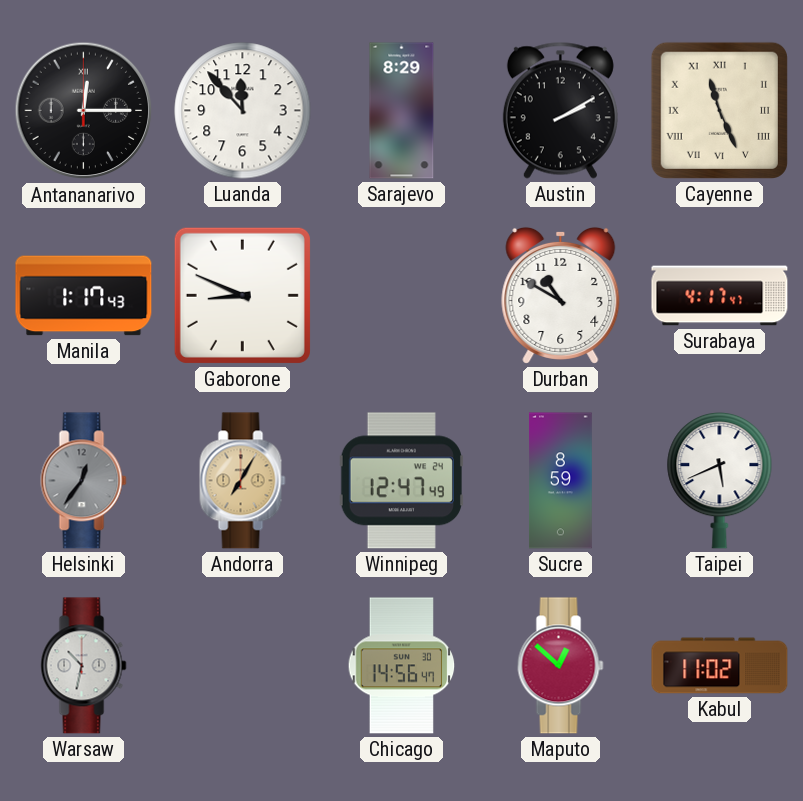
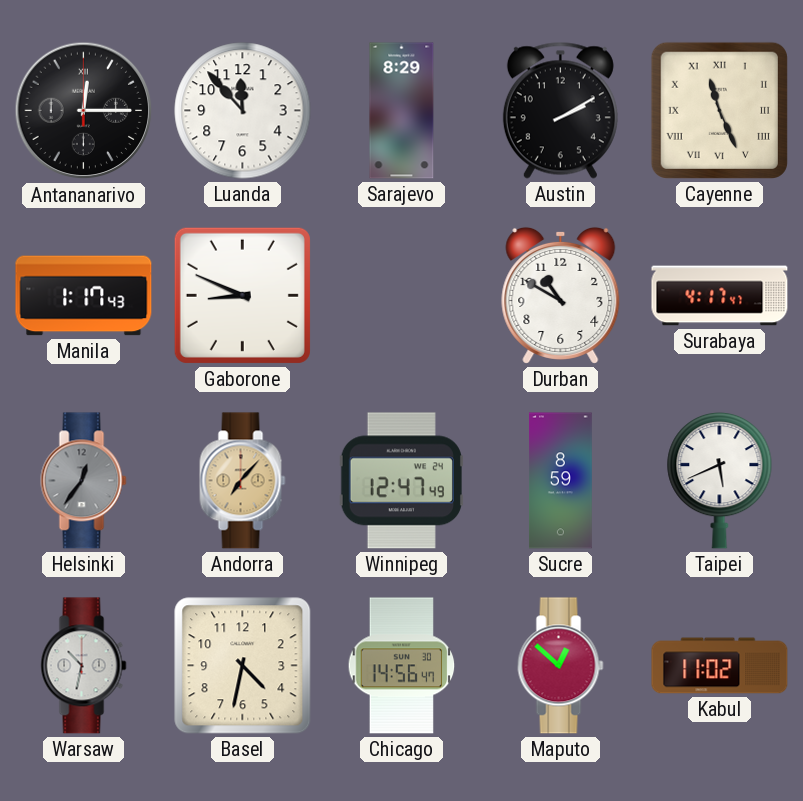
Andorra: 7:05 -> 7:07 (243, 481)
Basel: none -> 4:32 (243, 666)
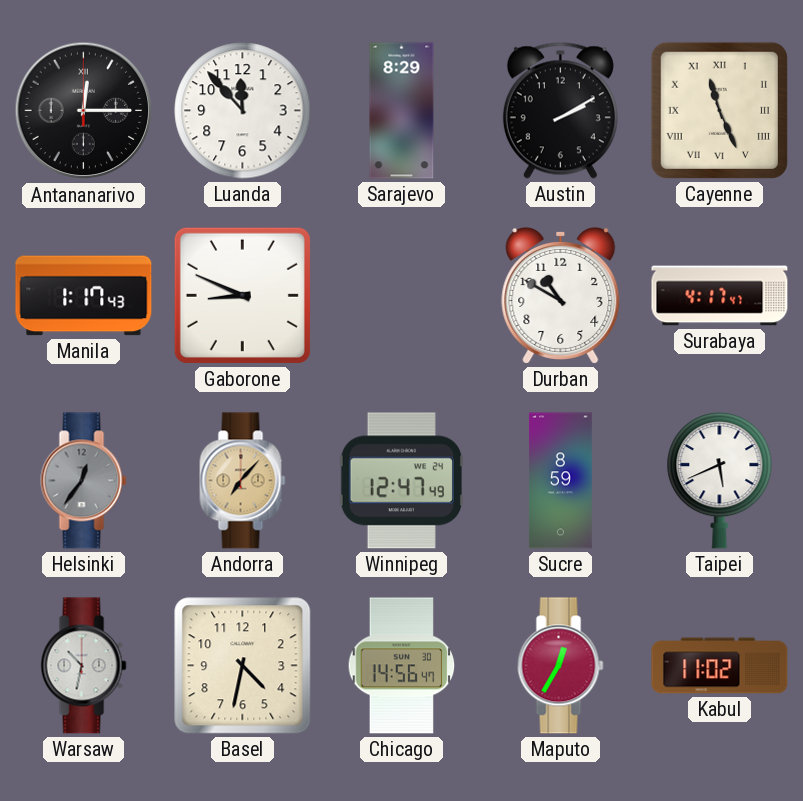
Maputo: 12:52 -> 12:35 (561, 666)
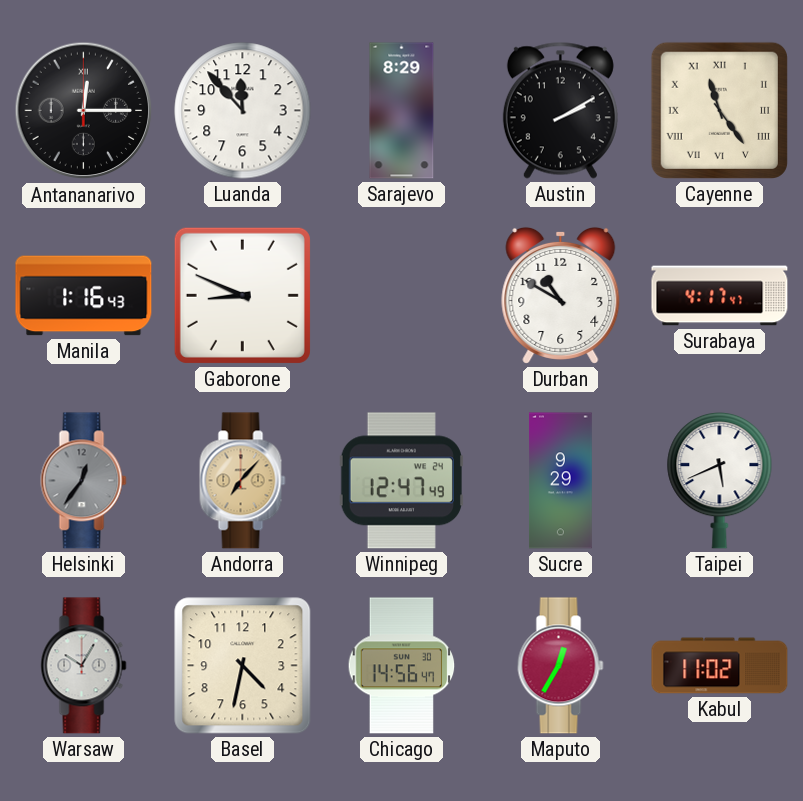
Cayenne: 11:26 -> 11:24 (719, 110)
Manila: 1:17 -> 1:16 (84, 296)
Sucre: 8:59 -> 9:29 (561, 481)
Warsaw: 10:32 -> 10:05 (84, 666)
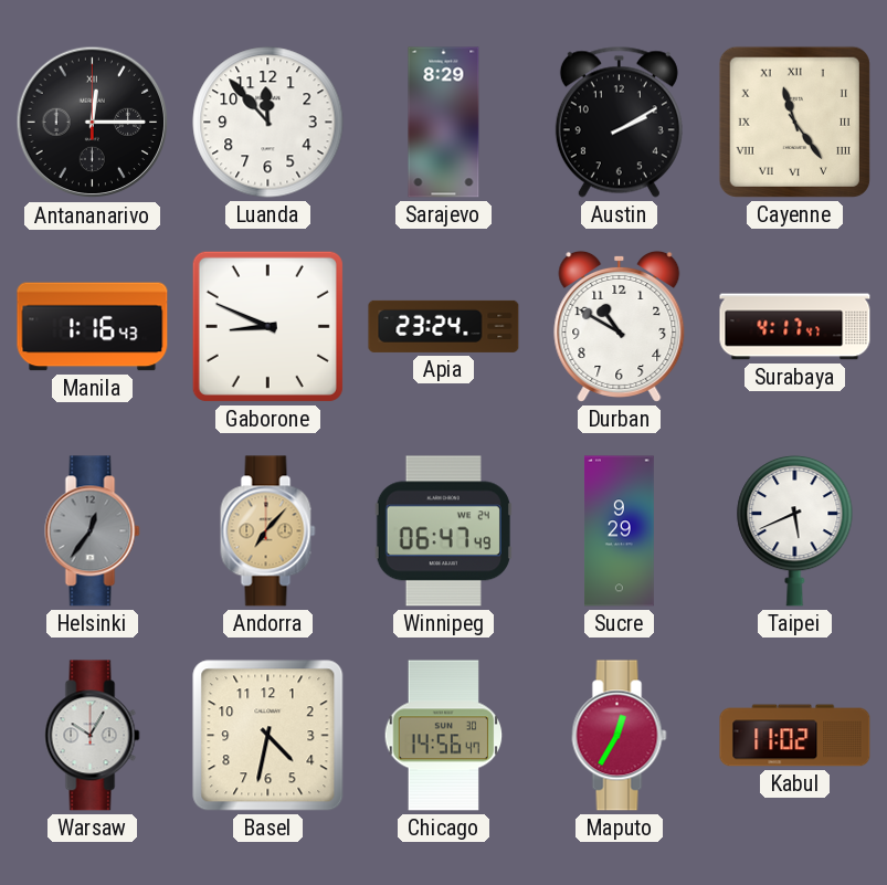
Apia: none -> 23:24 (444, 326)
Winnipeg: 12:47 -> 06:47 (443, 531)
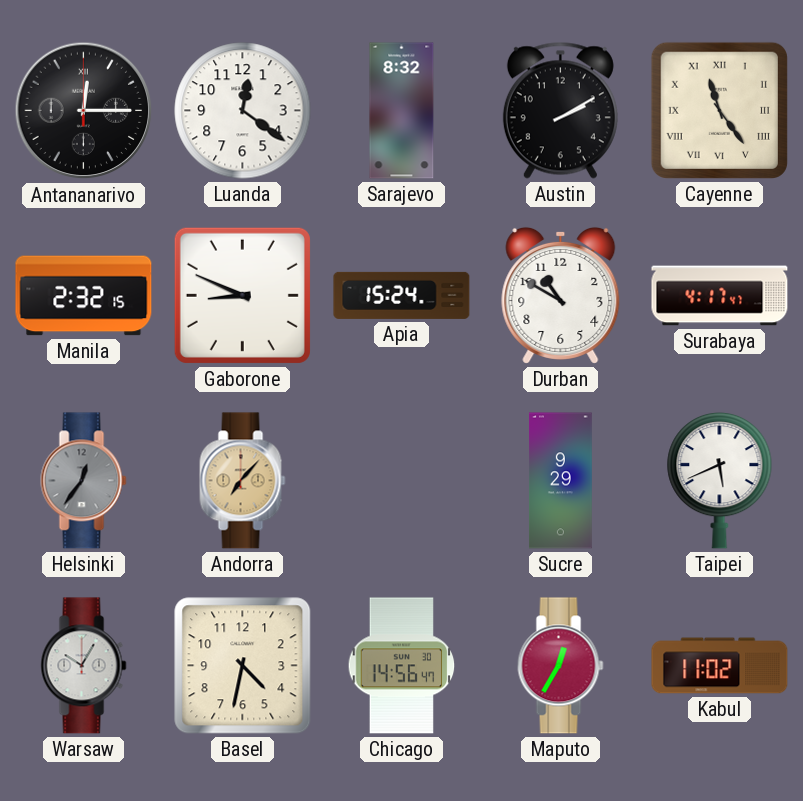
Luanda: 11:53 -> 12:21 (243, 111)
Sarajevo: 8:29 -> 8:32 (402, 111)
Manila: 1:16 -> 2:32 (84, 296)
Apia: 23:24 -> 15:24 (402, 295)
Winnipeg: 06:47 -> none (443, 531)
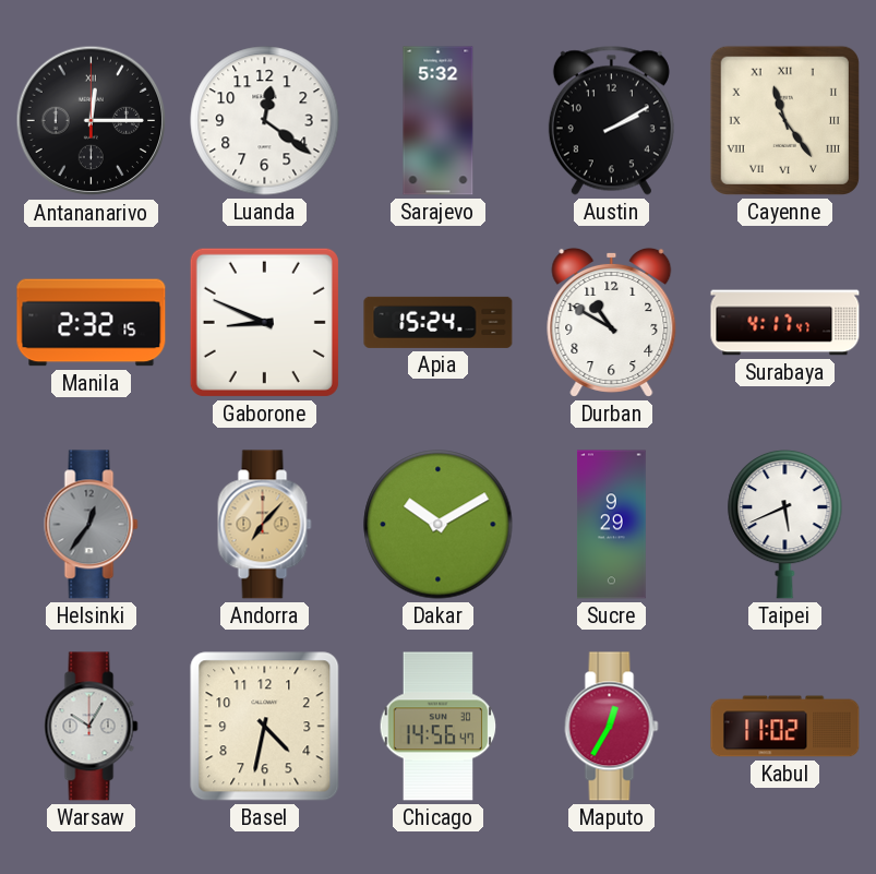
Sarajevo: 8:32 -> 5:32 (439, 121)
Dakar: none -> 10:10 (439, 525)
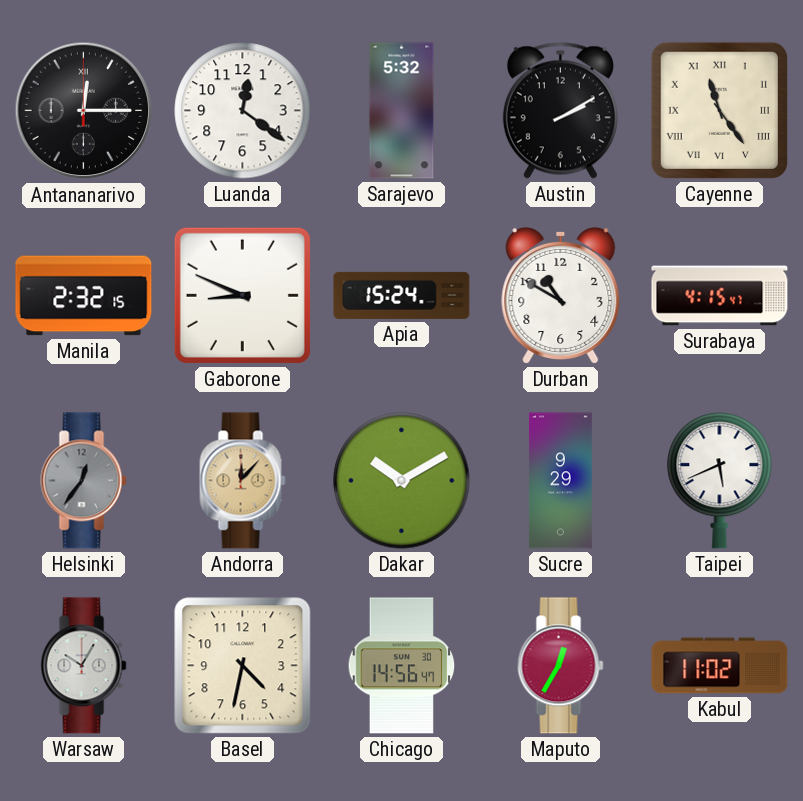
Surabaya: 4:17 -> 4:15 (720, 296)
Andorra: 7:07 -> 12:07 (243, 481)
